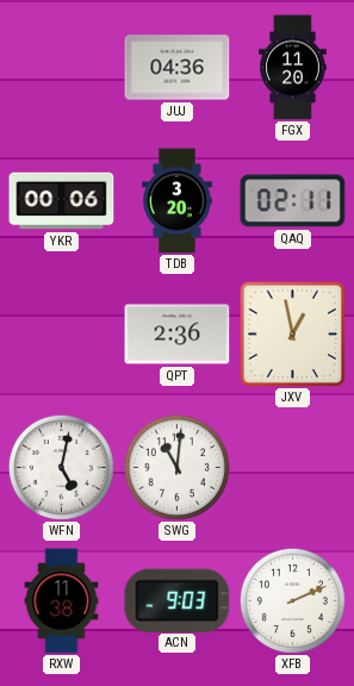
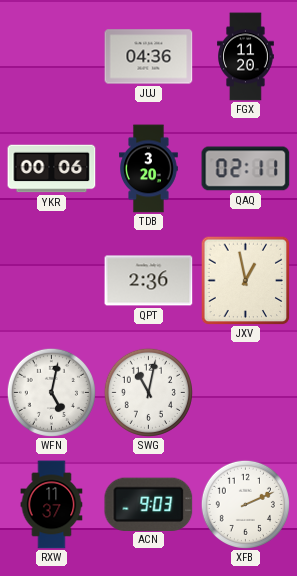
SWG: 11:01 -> 11:02 (148, 392)
RXW: 11:38 -> 11:37 (52, 505)
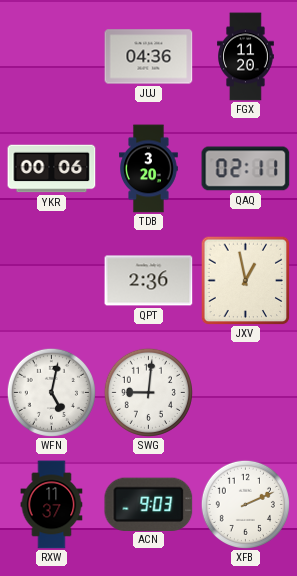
SWG: 11:02 -> 9:01 (148, 392)
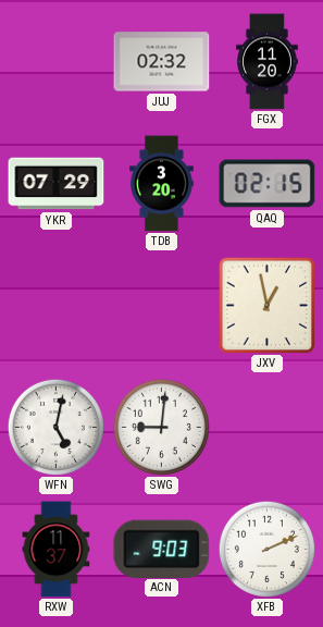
JUJ: 04:36 -> 02:32 (162, 62)
YKR: 00:06 -> 07:29 (57, 184)
QAQ: 02:11 -> 02:15 (268, 184)
QPT: 2:36 -> none (149, 281)
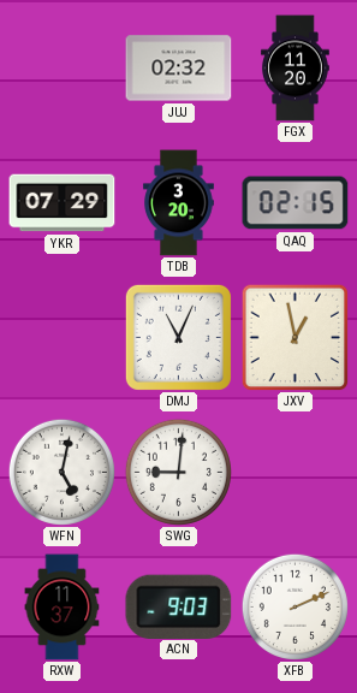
DMJ: none -> 11:04 (178, 337)
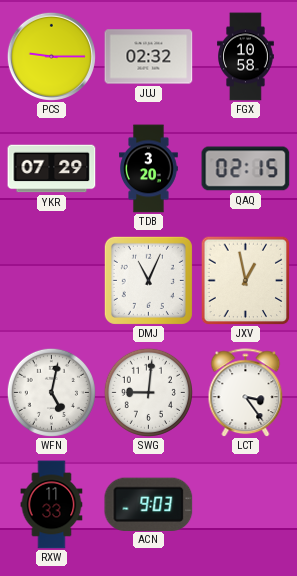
PCS: none -> 9:15 (51, 56)
FGX: 11:20 -> 10:58 (246, 57)
LCT: none -> 3:24 (246, 393)
RXW: 11:37 -> 11:33 (52, 505)
XFB: 2:11 -> none (294, 606)
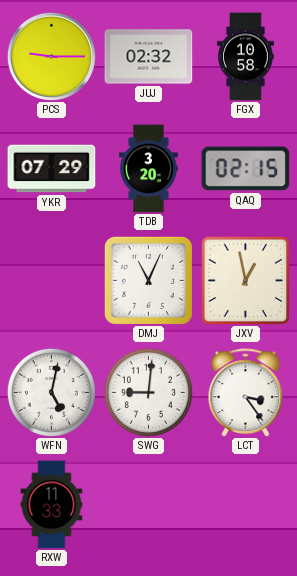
ACN: 9:03 -> none (149, 504)
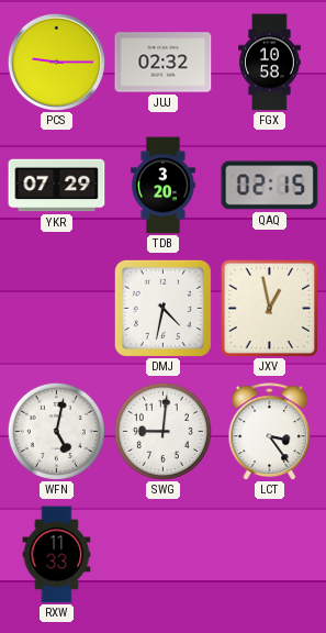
DMJ: 11:04 -> 4:32 (162, 308)
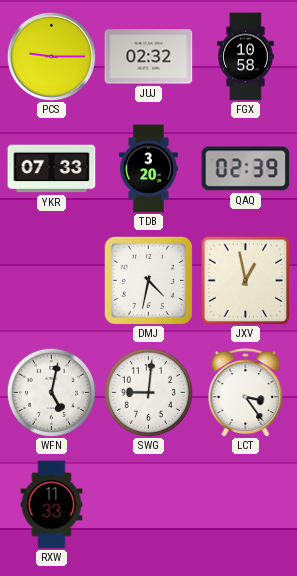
YKR: 07:29 -> 07:33 (52, 169)
QAQ: 02:15 -> 02:39 (246, 169)
